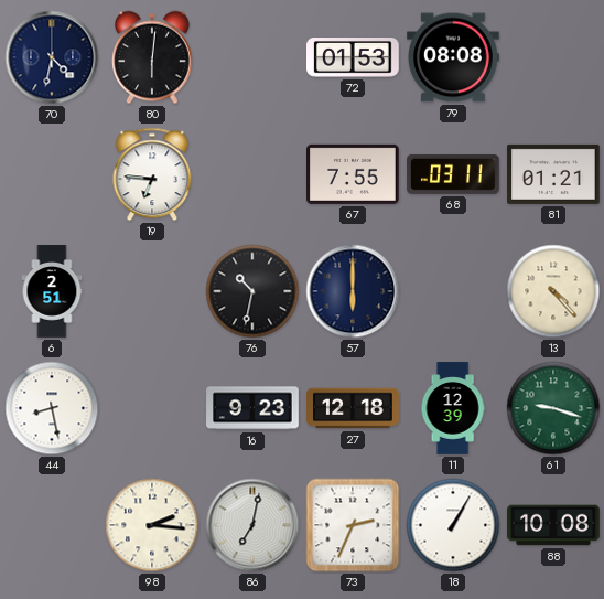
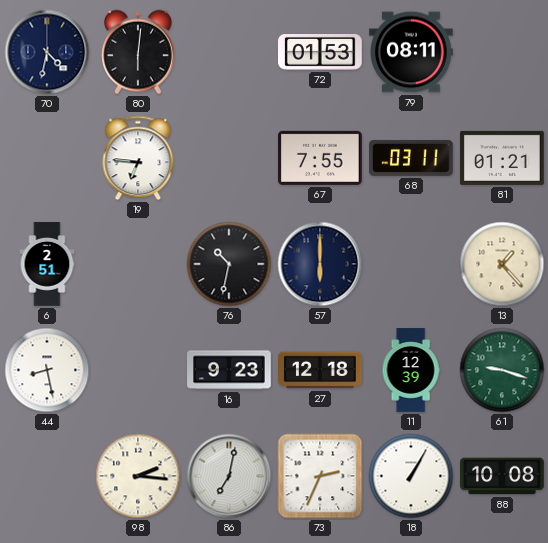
79: 08:08 -> 08:11 (411, 52)
13: 4:23 -> 1:23 (502, 264)
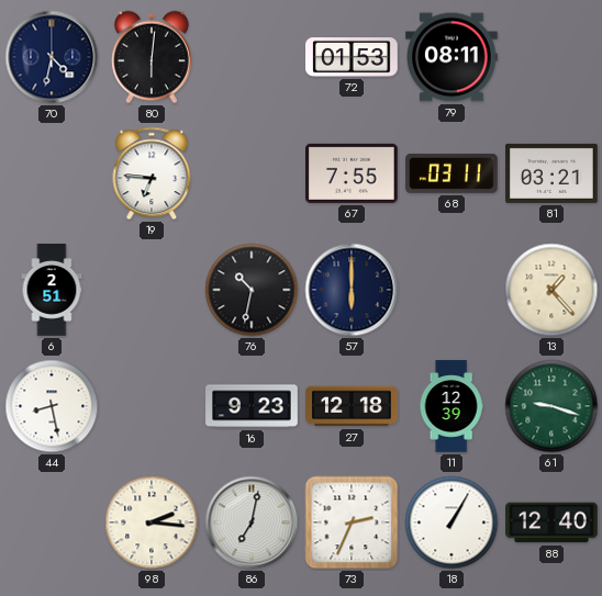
81: 01:21 -> 03:21 (551, 173)
88: 10:08 -> 12:40 (551, 522)
